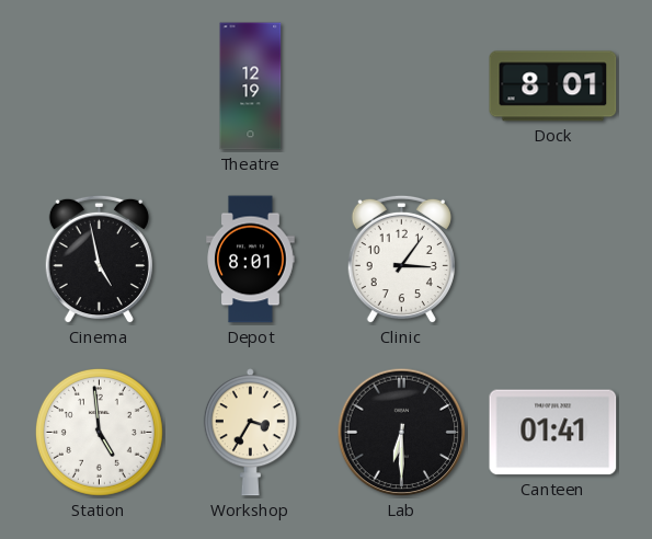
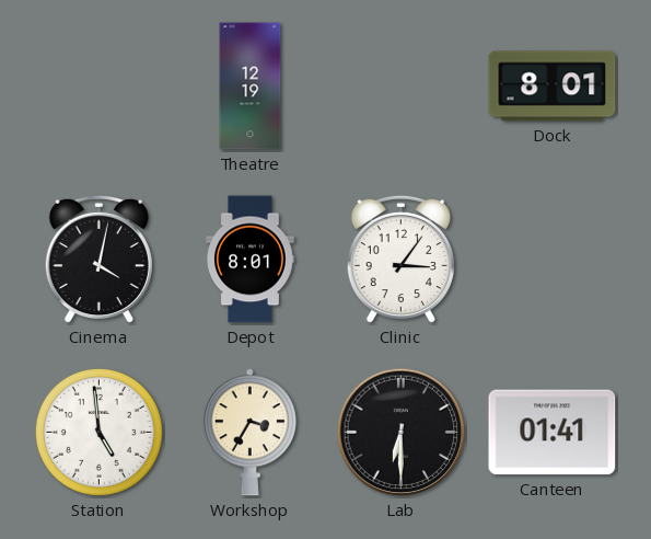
Cinema: 4:58 -> 4:02 (98, 260)
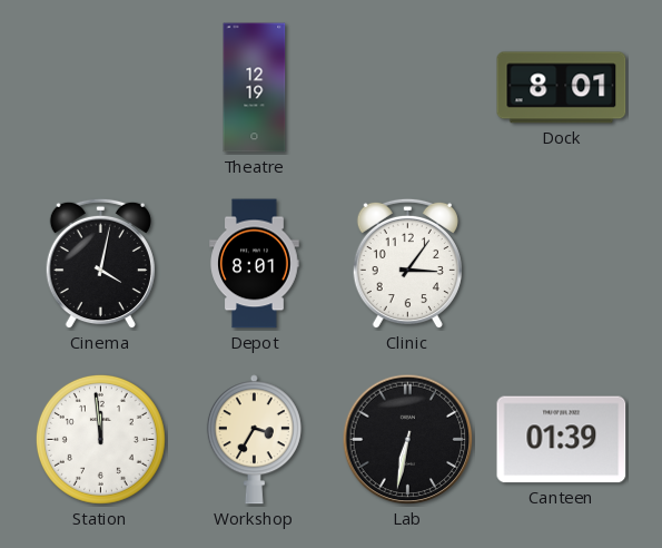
Station: 4:59 -> 11:59 (100, 439)
Lab: 6:30 -> 6:32 (408, 440)
Canteen: 01:41 -> 01:39 (562, 440)
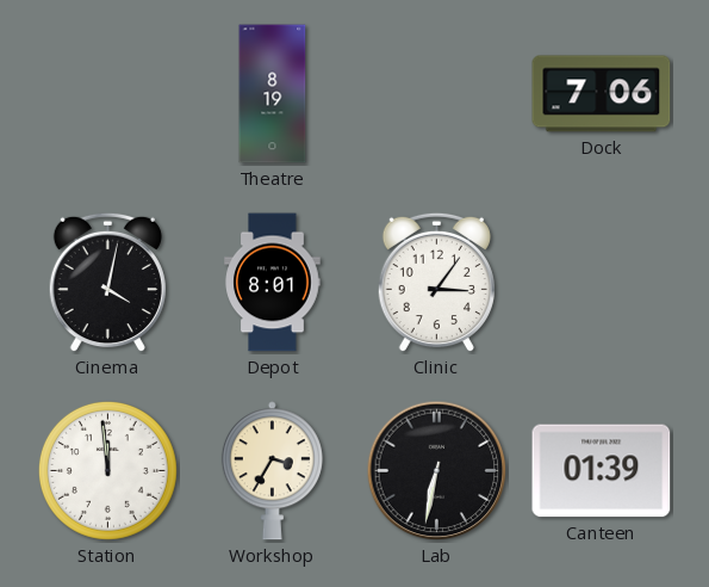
Theatre: 12:19 -> 8:19 (273, 94)
Dock: 8:01 -> 7:06 (602, 94)
